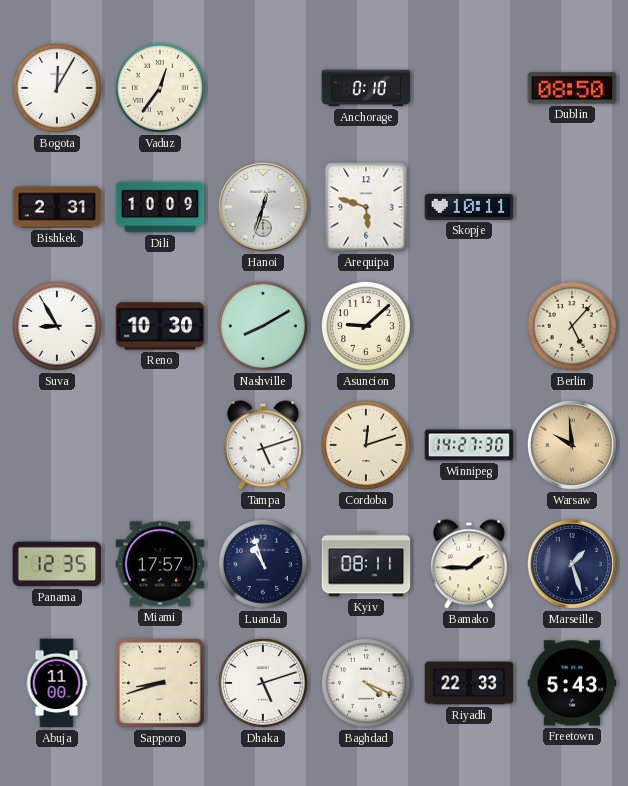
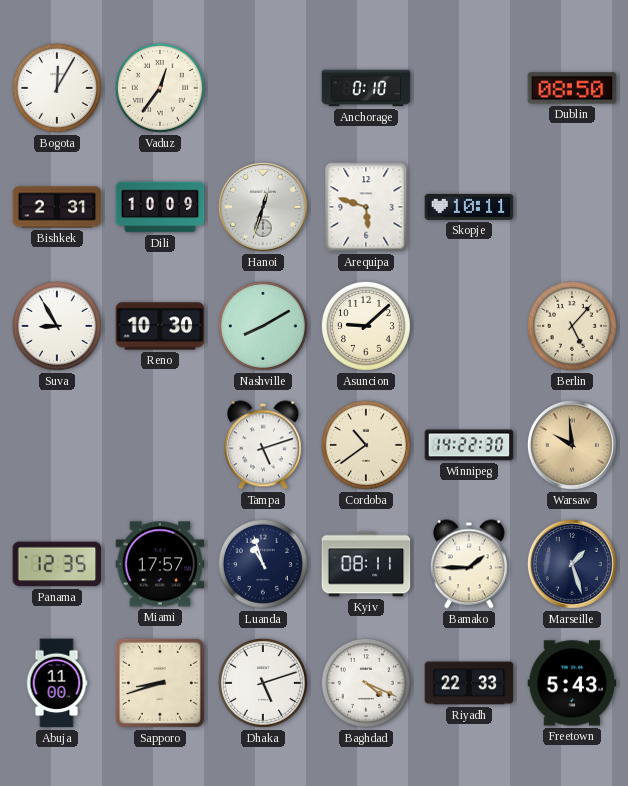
Cordoba: 12:12 -> 10:39 (366, 445)
Winnipeg: 14:27 -> 14:22 (469, 445)
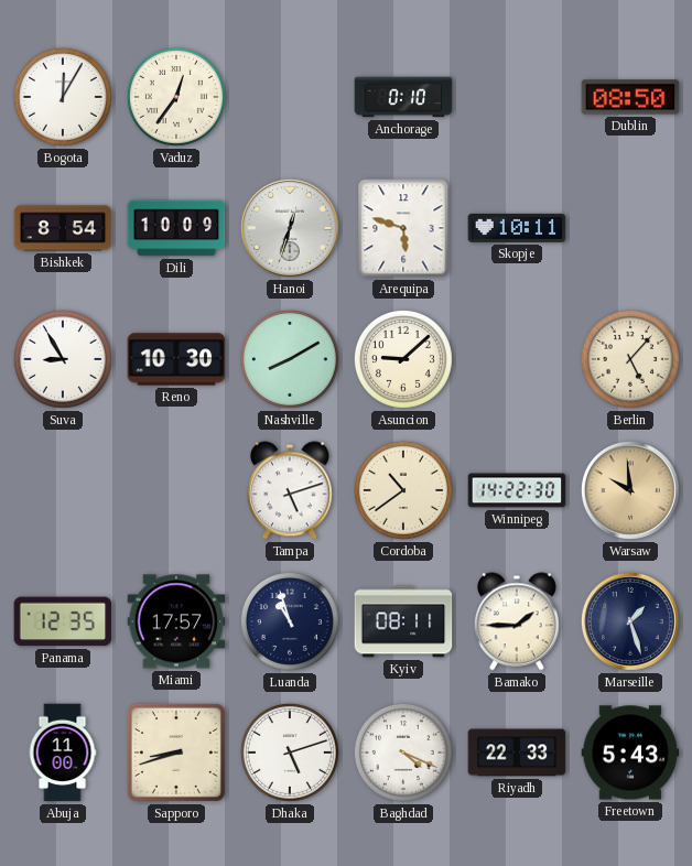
Bishkek: 2:31 -> 8:54 (63, 228)
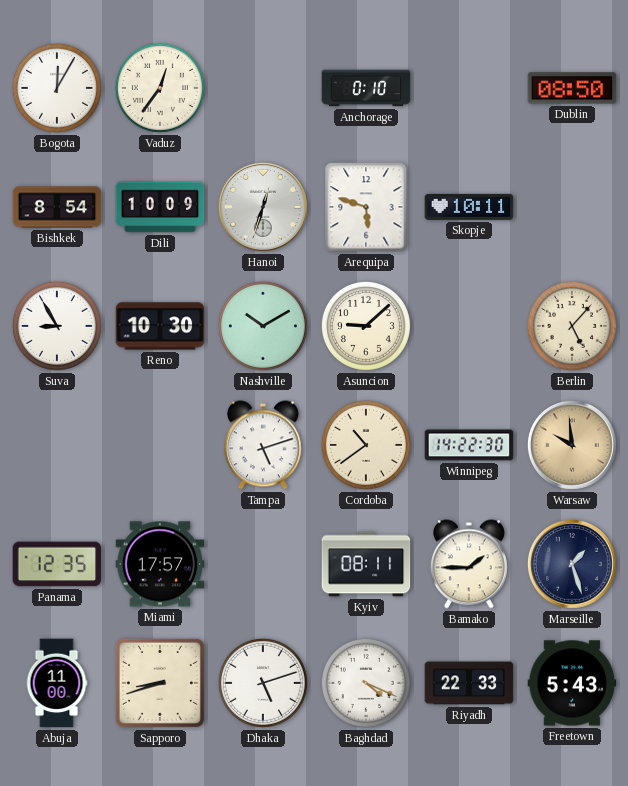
Nashville: 8:10 -> 10:10 (263, 326)
Luanda: 10:57 -> none (290, 621)
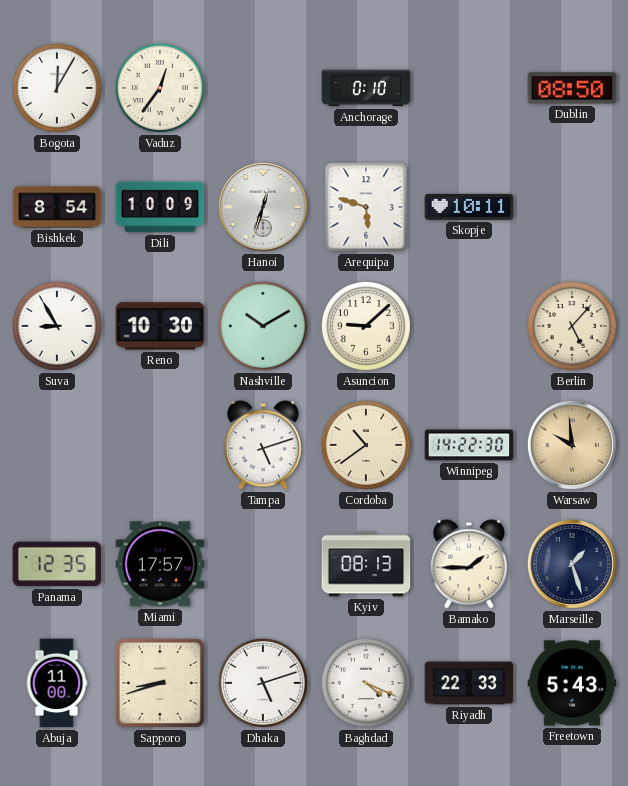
Kyiv: 08:11 -> 08:13 (366, 564)
